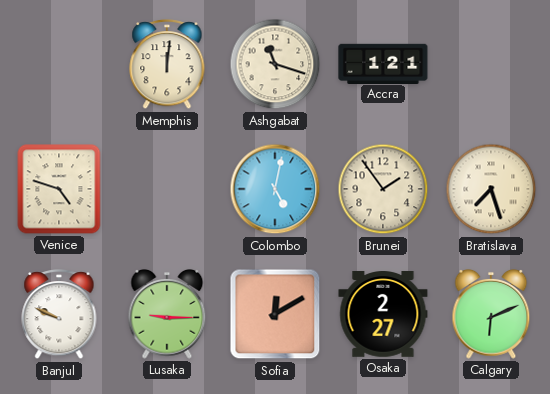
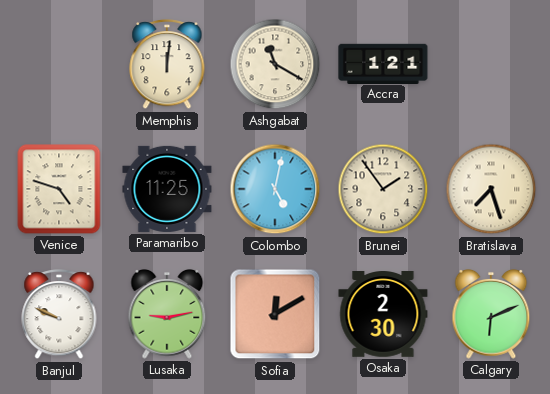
Ashgabat: 11:18 -> 11:20 (275, 64)
Paramaribo: none -> 11:25 (167, 189)
Lusaka: 9:15 -> 9:13 (167, 315)
Osaka: 2:27 -> 2:30 (383, 315)
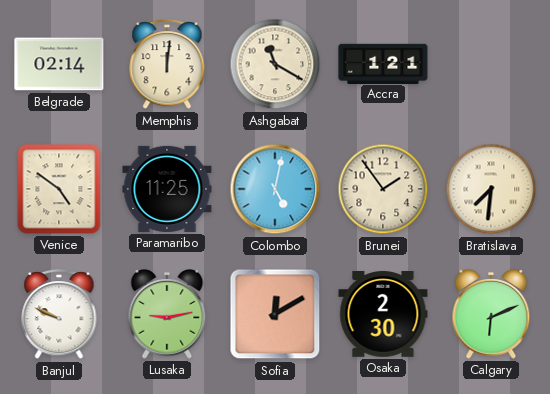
Belgrade: none -> 02:14 (59, 64)
Venice: 4:48 -> 4:51 (59, 189)
Bratislava: 7:27 -> 7:31 (491, 189)
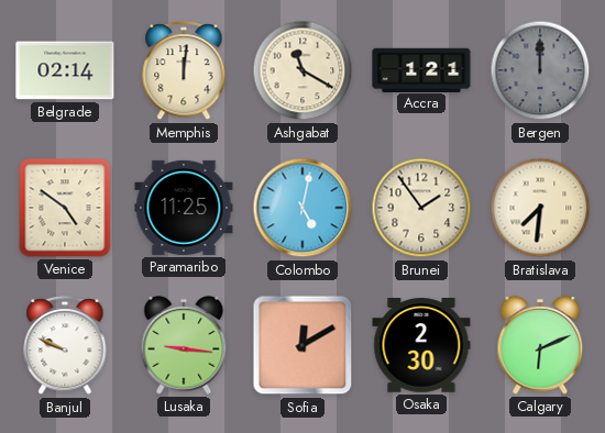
Bergen: none -> 12:00 (540, 70)
Lusaka: 9:13 -> 9:16 (184, 346)
